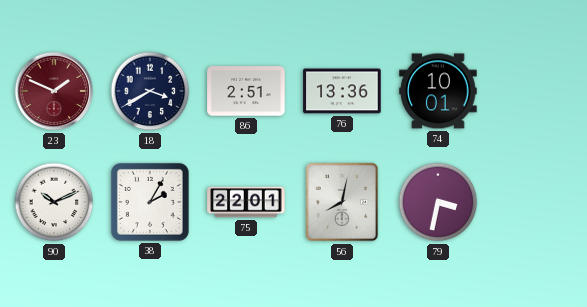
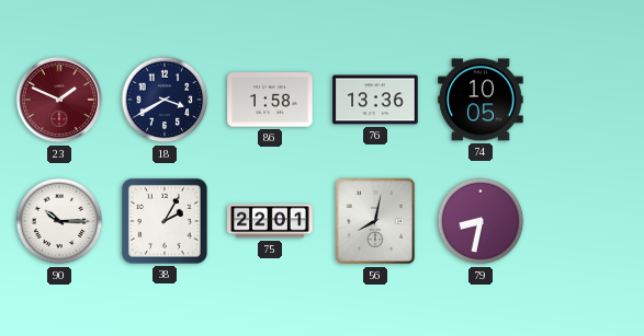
86: 2:51 -> 1:58 (270, 100)
74: 10:01 -> 10:05 (481, 100)
90: 10:11 -> 10:15 (59, 221)
79: 3:32 -> 8:32 (481, 221)
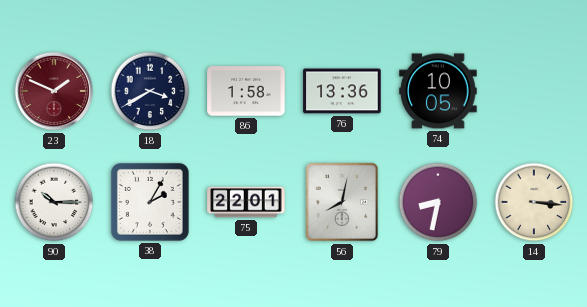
14: none -> 3:16 (534, 202)
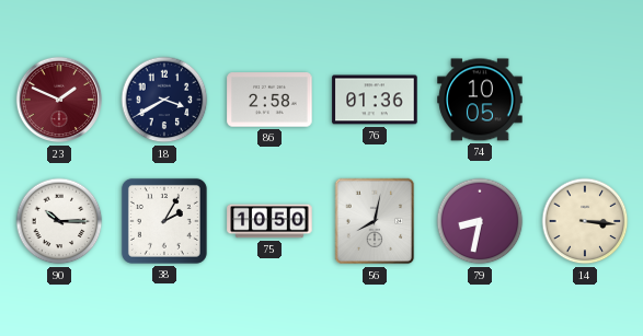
86: 1:58 -> 2:58 (269, 100)
76: 13:36 -> 01:36 (375, 100)
75: 22:01 -> 10:50 (269, 221)
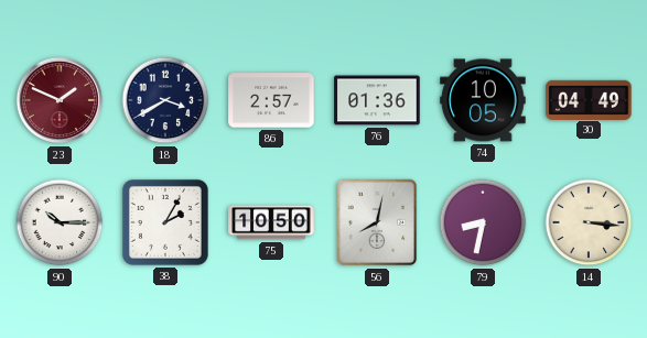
86: 2:58 -> 2:57 (271, 100)
30: none -> 04:49 (589, 99)
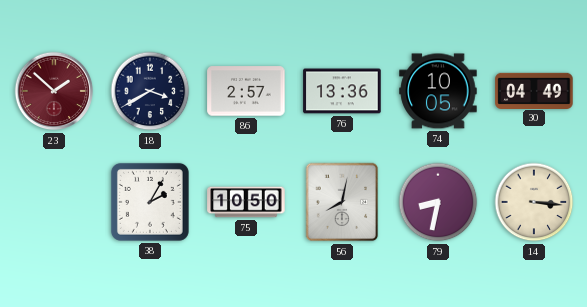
23: 1:49 -> 1:52 (54, 91)
76: 01:36 -> 13:36 (342, 91)
90: 10:15 -> none (60, 222)
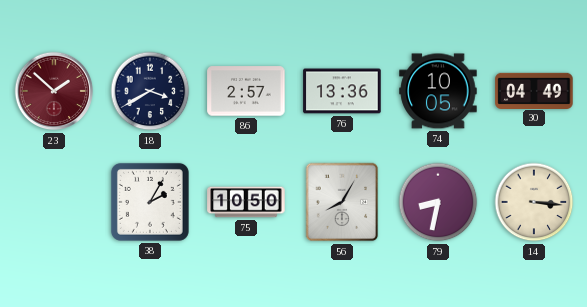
56: 8:02 -> 8:05 (342, 202)
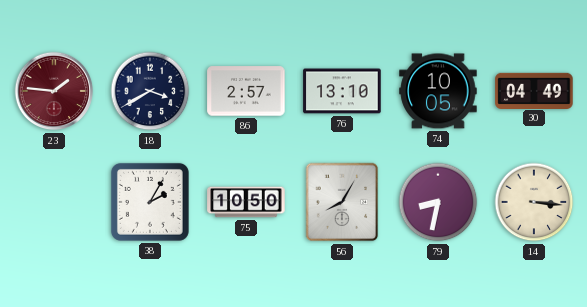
23: 1:52 -> 1:46 (54, 91)
76: 13:36 -> 13:10 (342, 91)
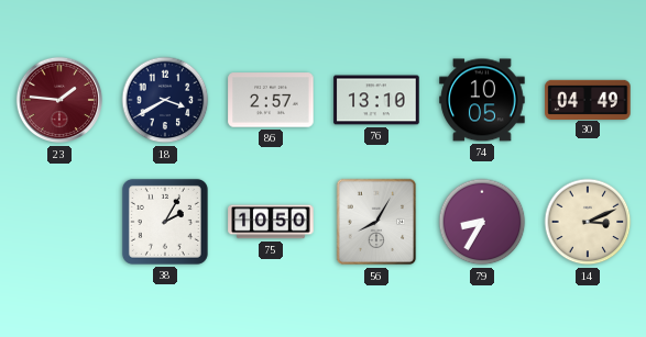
79: 8:32 -> 8:35 (482, 222)
14: 3:16 -> 3:11 (588, 222)
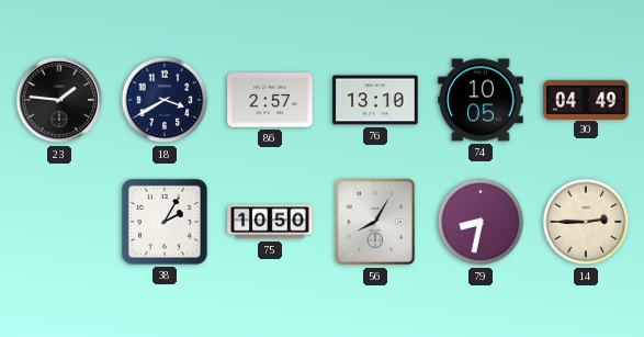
23 dial: burgundy -> black (59, 100)
79: 8:35 -> 8:32 (481, 222)
14: 3:11 -> 2:45 (586, 222)
